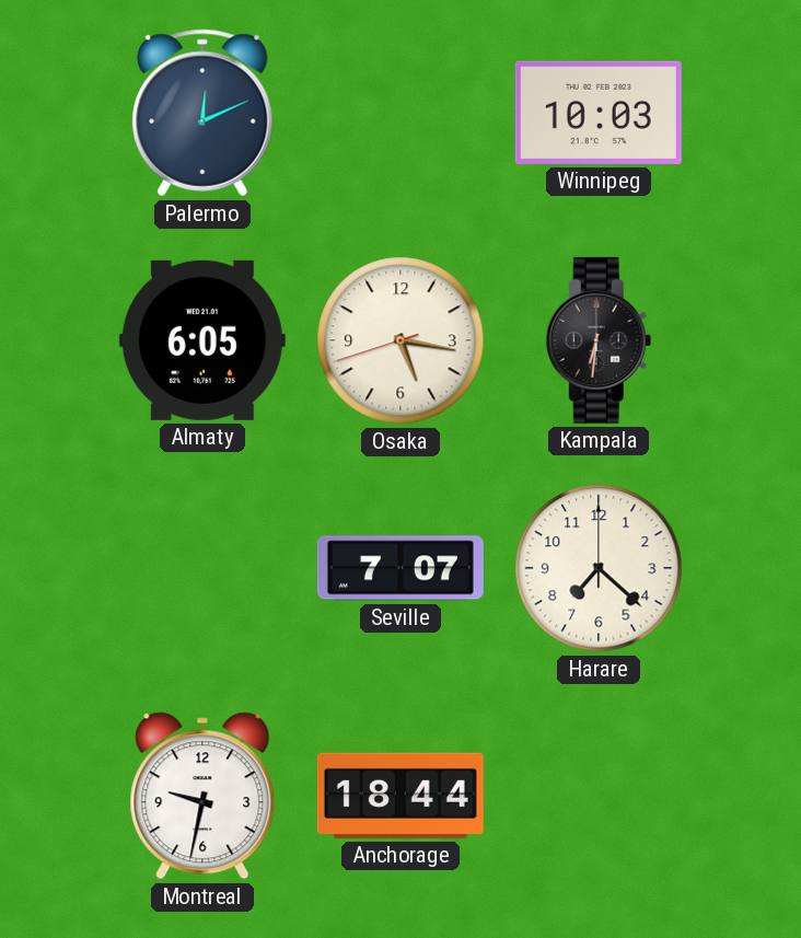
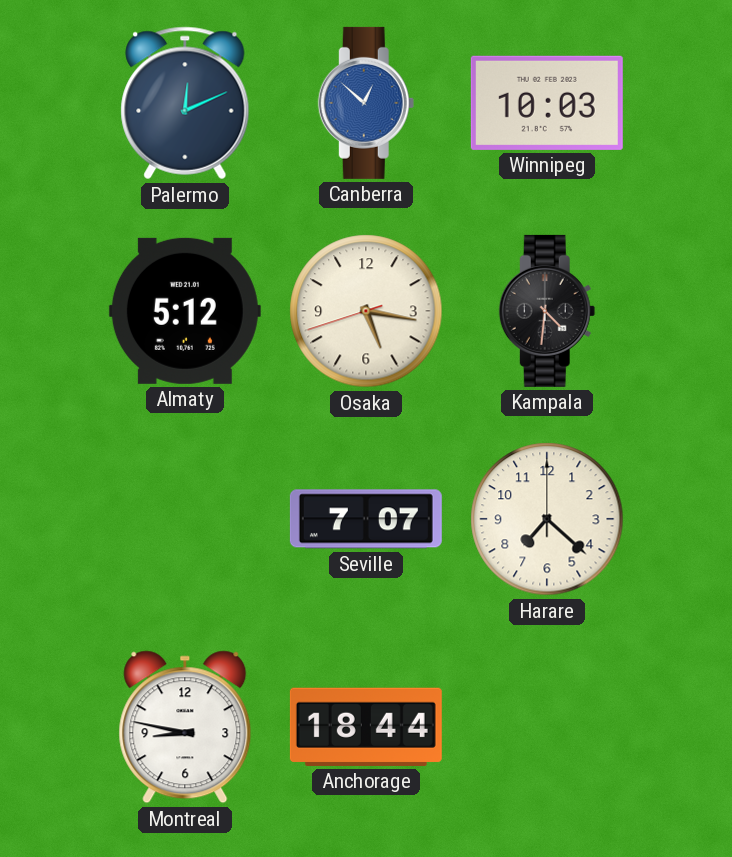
Canberra: none -> 12:52 (366, 103)
Almaty: 6:05 -> 5:12 (185, 311)
Kampala: 6:31 -> 4:31 (547, 311)
Montreal: 9:32 -> 8:47 (185, 727)
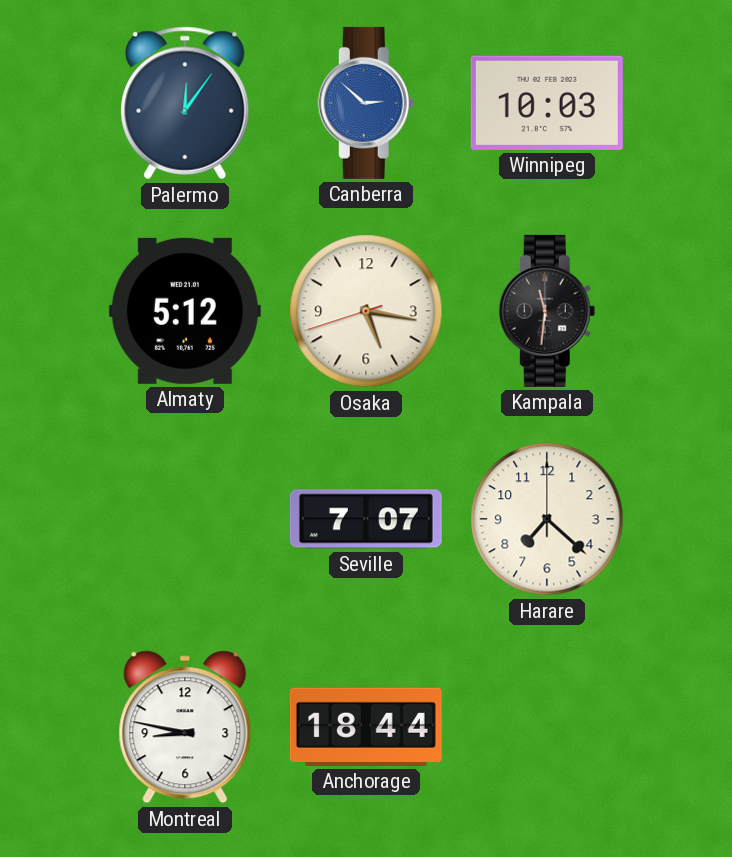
Palermo: 12:11 -> 12:06 (185, 103)
Canberra: 12:52 -> 2:52 (366, 103)
Kampala: 4:31 -> 11:31 (547, 311)
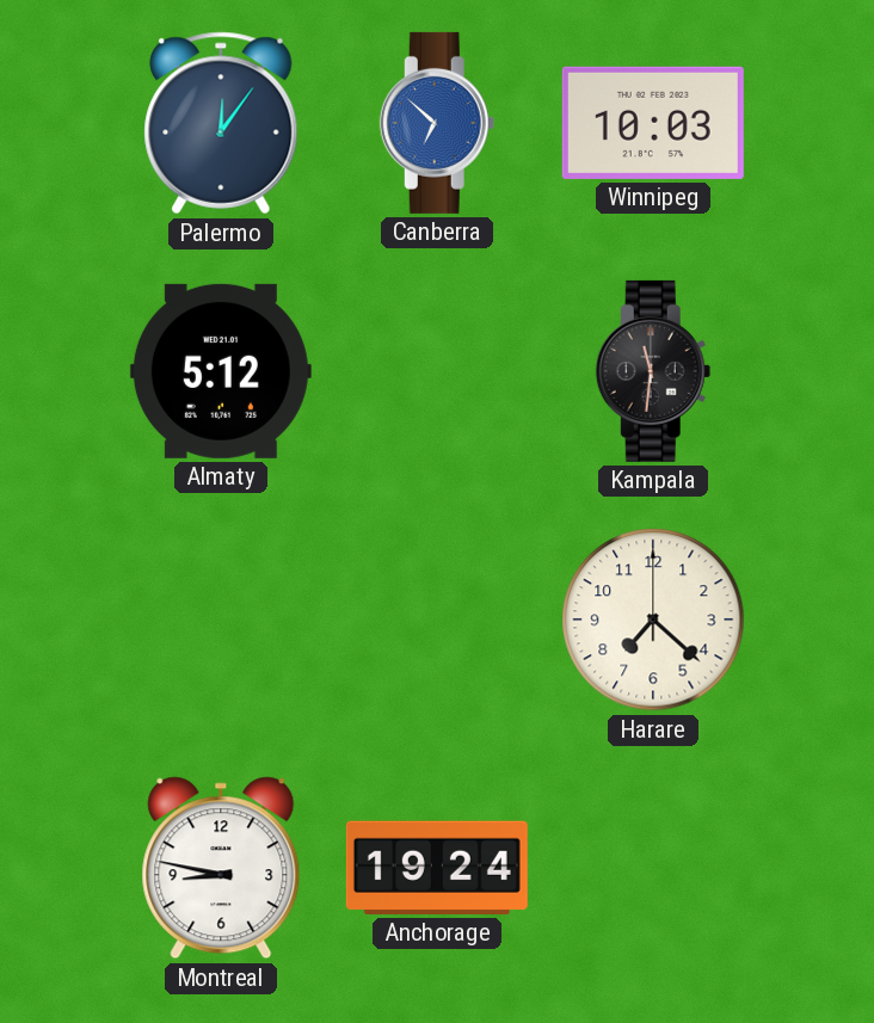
Canberra: 2:52 -> 6:52 (437, 123)
Osaka: 5:16 -> none (366, 311)
Seville: 7:07 -> none (366, 519)
Anchorage: 18:44 -> 19:24 (437, 868)
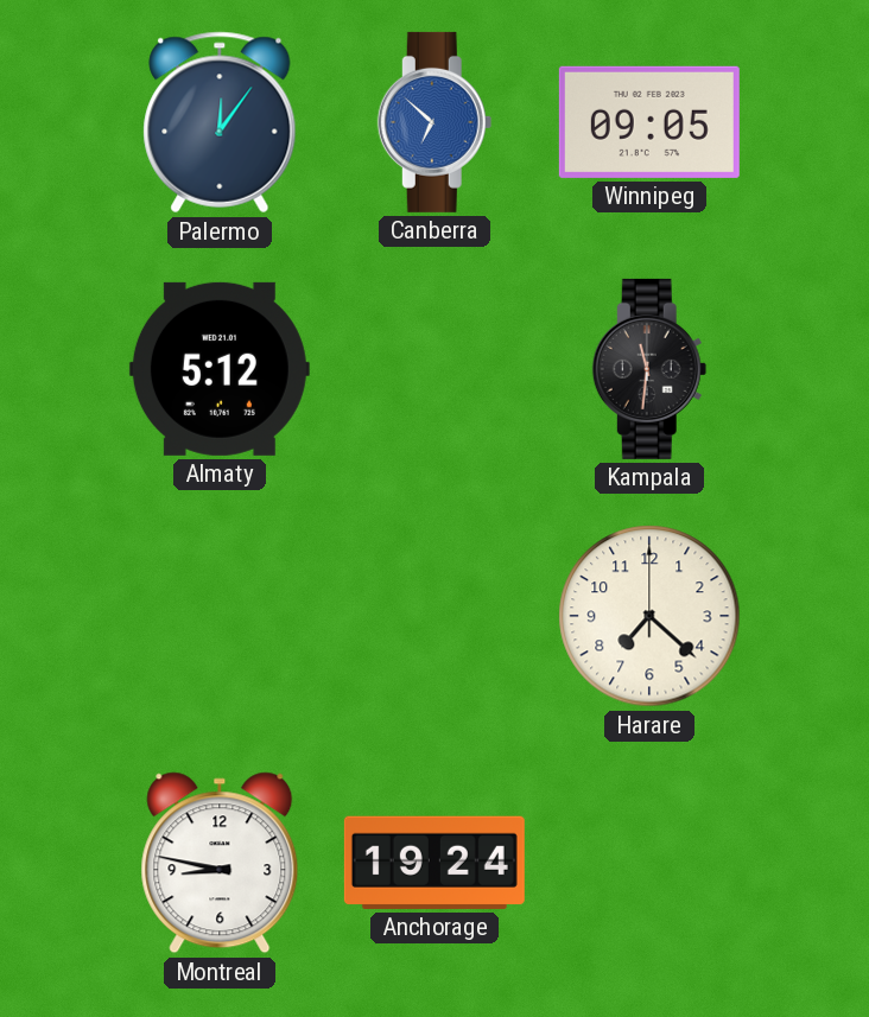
Winnipeg: 10:03 -> 09:05 (649, 122)
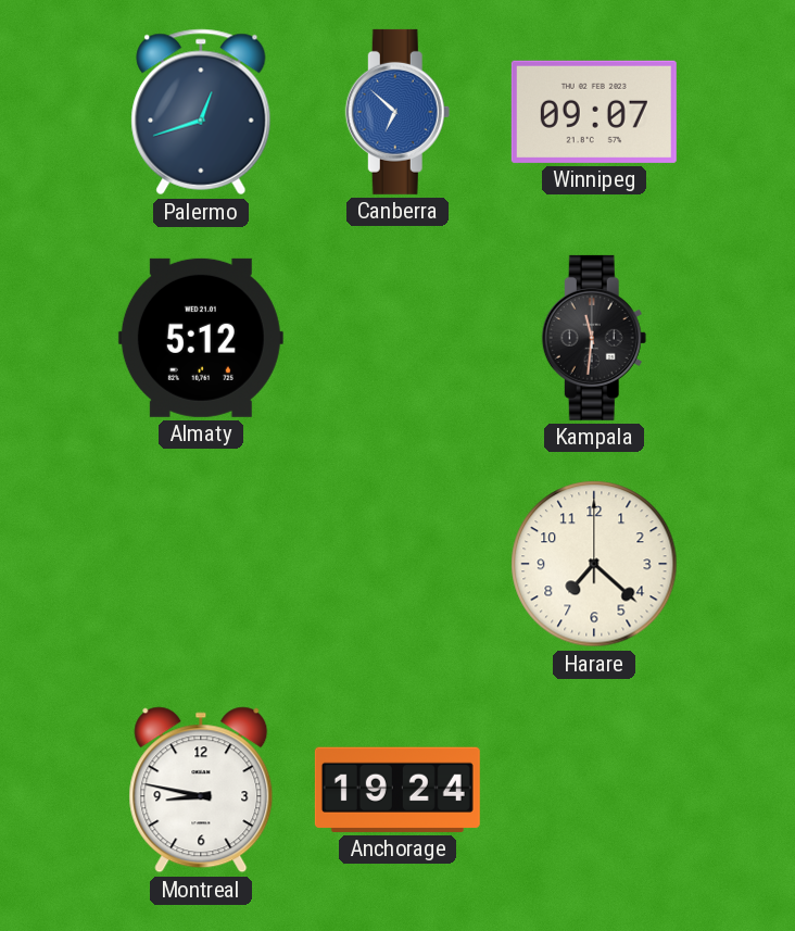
Palermo: 12:06 -> 12:42 (201, 112)
Winnipeg: 09:05 -> 09:07 (594, 112)
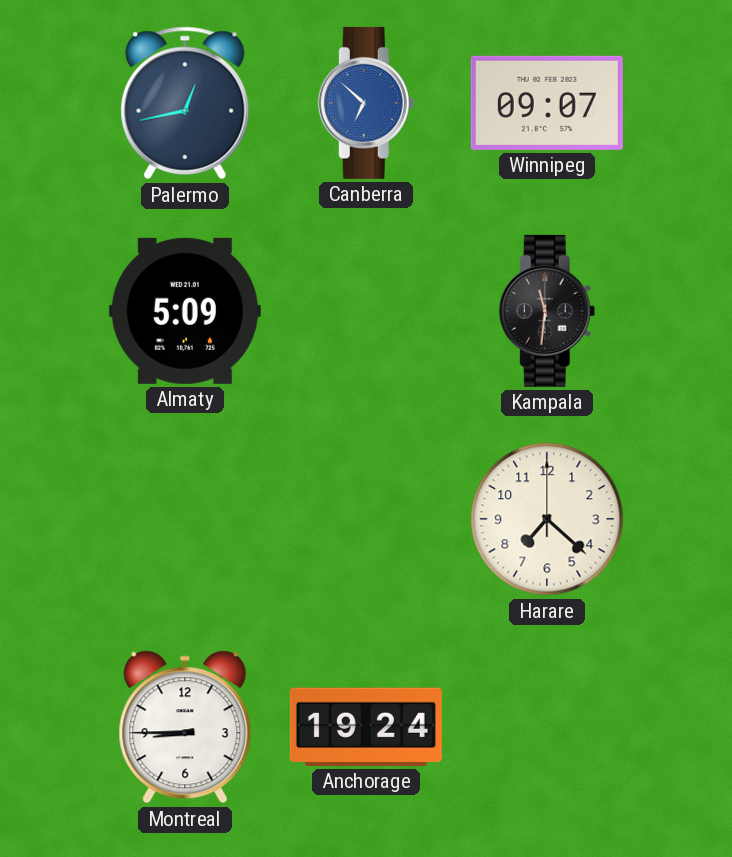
Palermo: 12:42 -> 12:43 (185, 103)
Almaty: 5:12 -> 5:09 (185, 311)
Montreal: 8:47 -> 8:45 (185, 727)
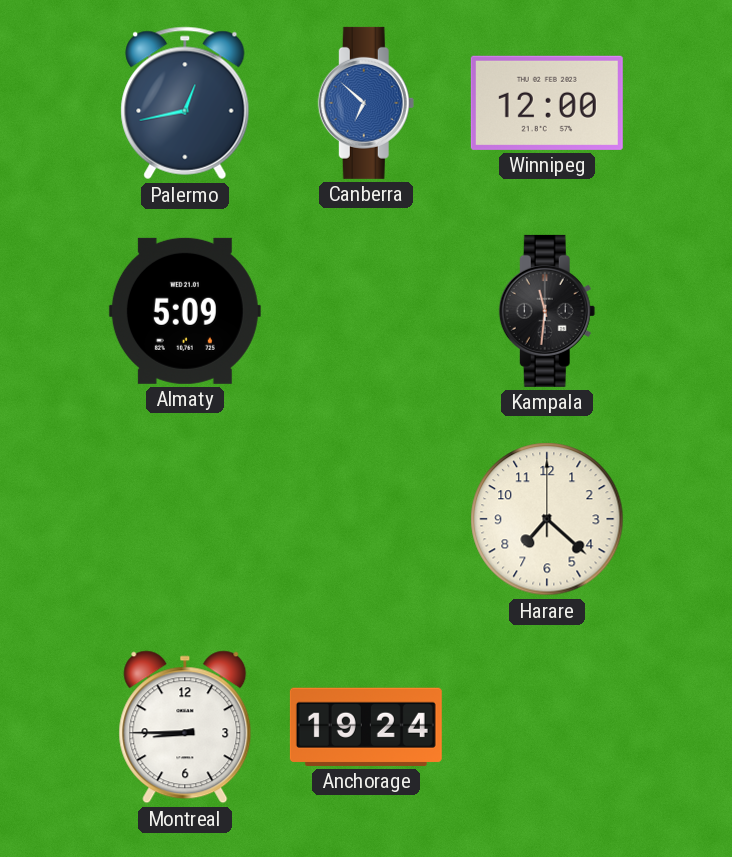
Winnipeg: 09:07 -> 12:00 (547, 103)
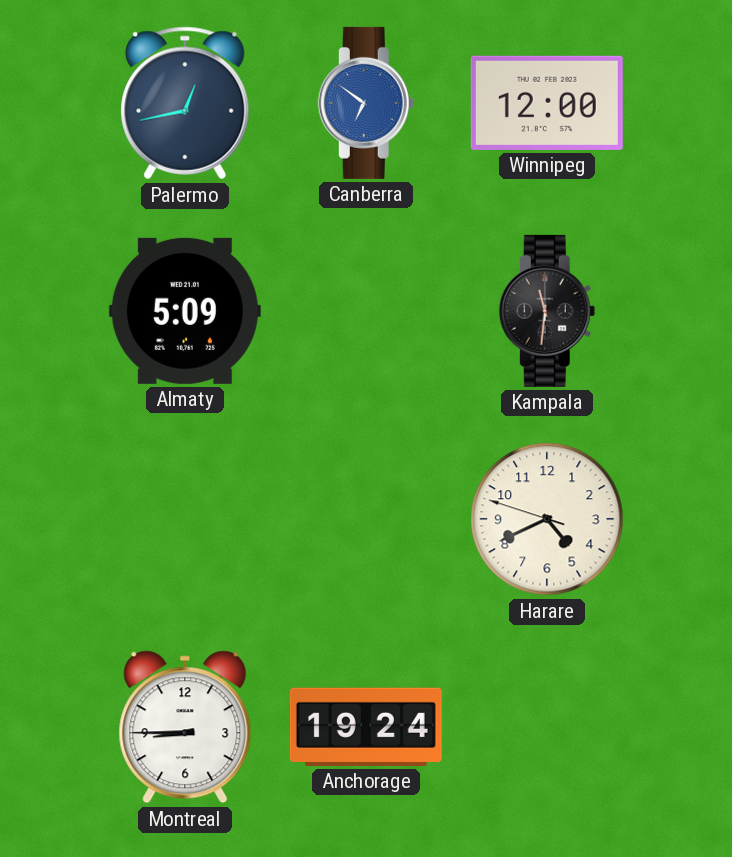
Canberra: 6:52 -> 6:51 (366, 103)
Harare: 7:22 -> 4:40 (547, 519)
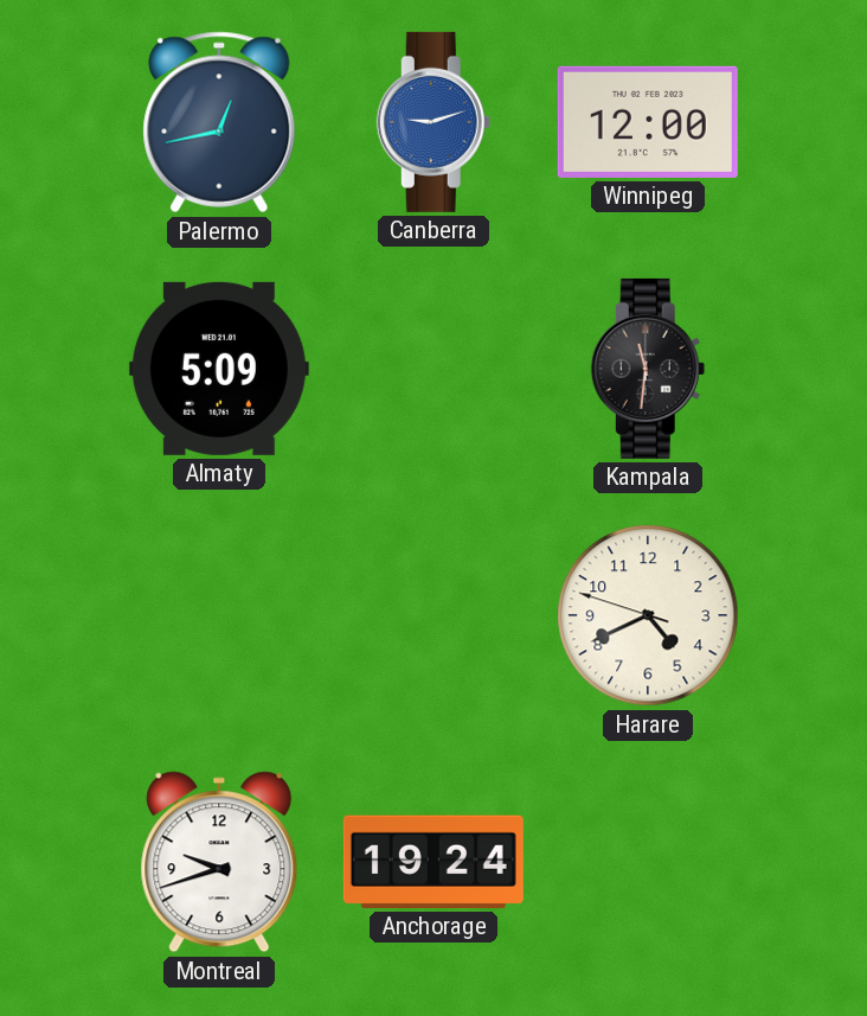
Canberra: 6:51 -> 9:12 (433, 122)
Montreal: 8:45 -> 9:42 (219, 862)
